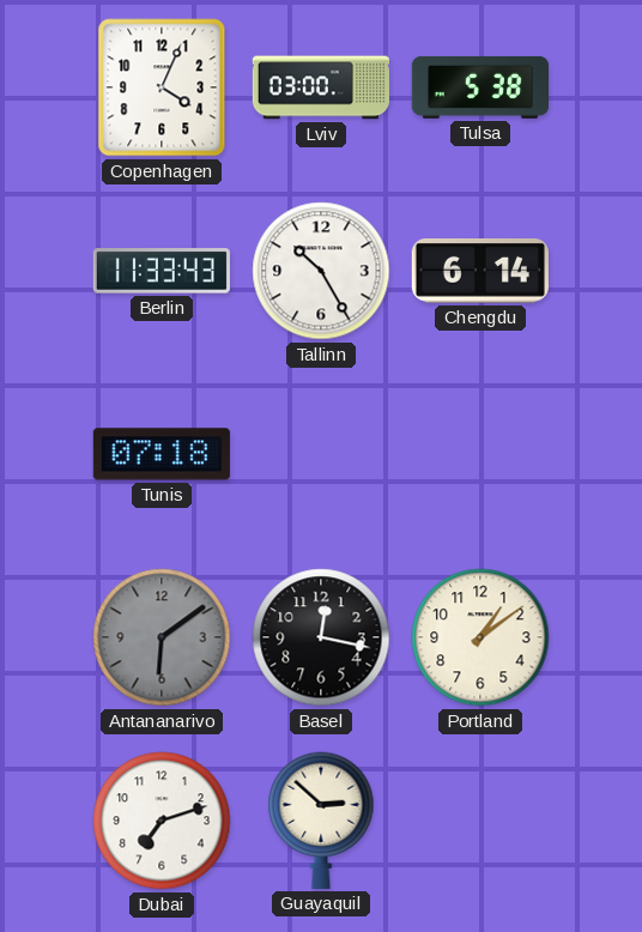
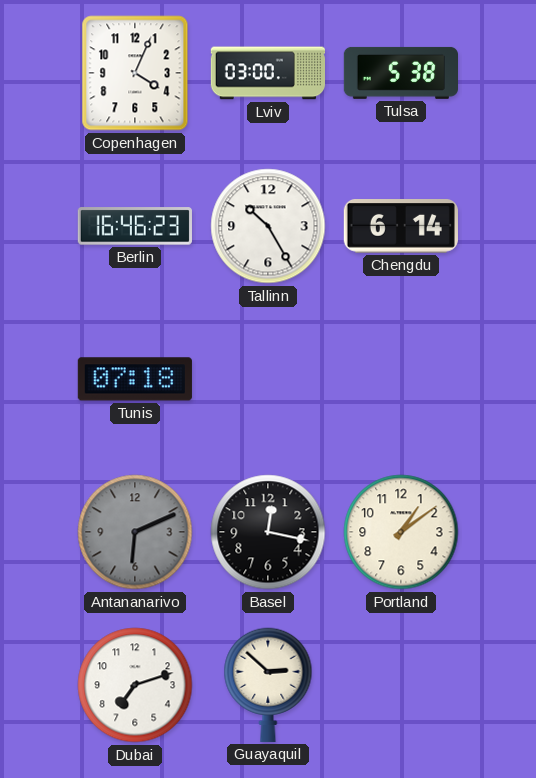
Berlin: 11:33 -> 16:46 (135, 226)
Antananarivo: 6:09 -> 6:11 (135, 532)
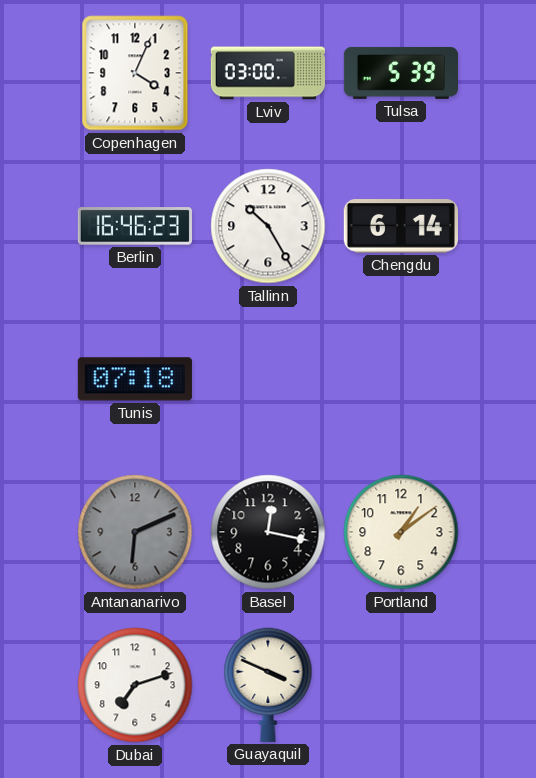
Tulsa: 5:38 -> 5:39 (400, 73)
Guayaquil: 2:52 -> 3:49 (268, 685)
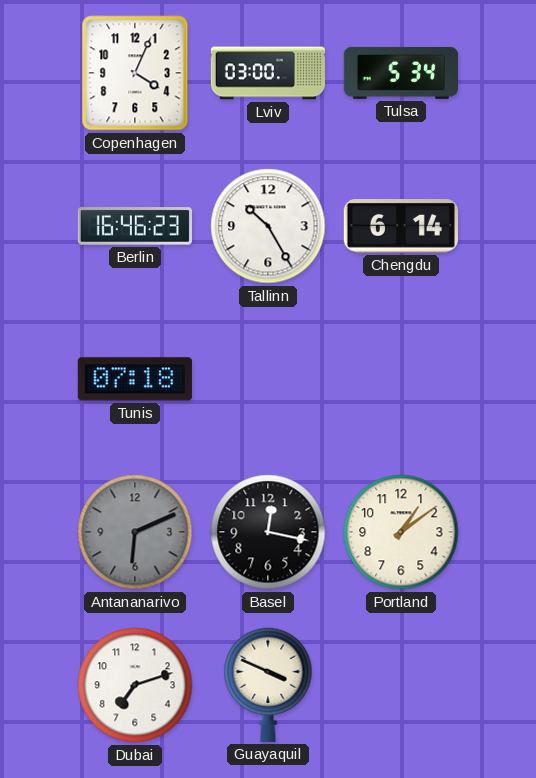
Tulsa: 5:39 -> 5:34 (400, 73)
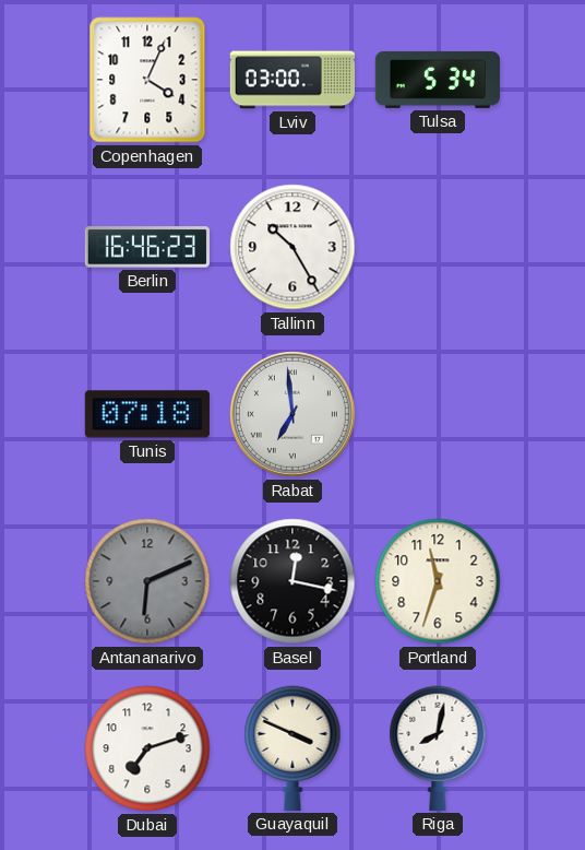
Chengdu: 6:14 -> none (401, 227)
Rabat: none -> 6:59 (292, 414)
Portland: 1:09 -> 11:33 (438, 581)
Riga: none -> 8:02 (438, 748)
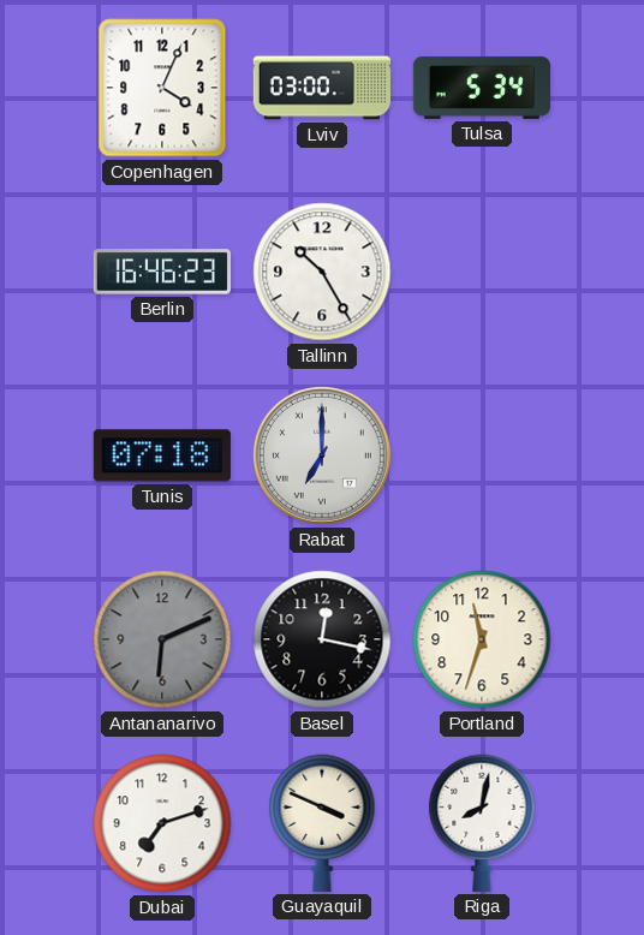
Rabat: 6:59 -> 7:00 (322, 455)
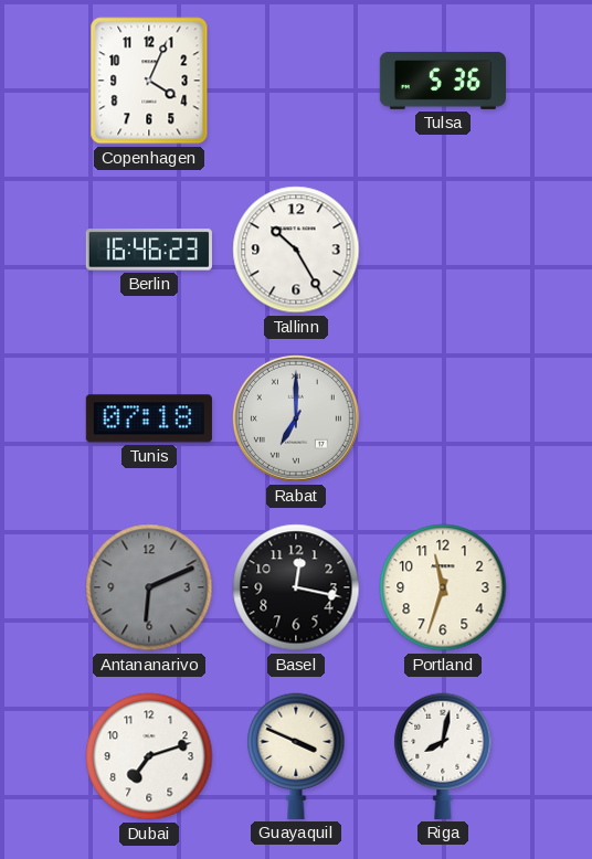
Lviv: 03:00 -> none (321, 88)
Tulsa: 5:34 -> 5:36 (442, 81)
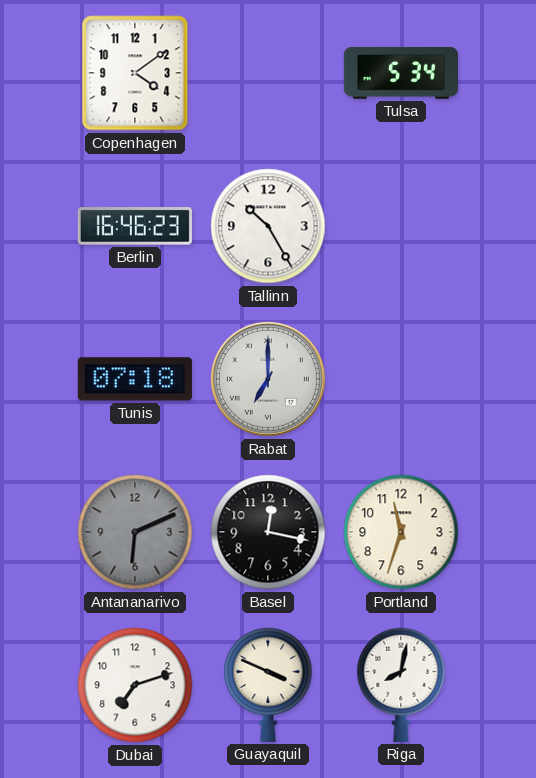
Copenhagen: 4:04 -> 4:09 (135, 73)
Tulsa: 5:36 -> 5:34 (400, 73)
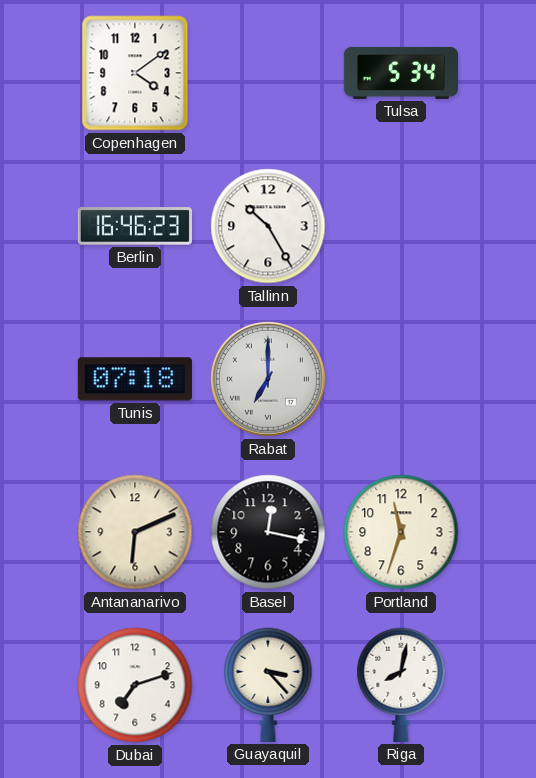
Antananarivo dial: grey -> cream (135, 532)
Guayaquil: 3:49 -> 3:23 (268, 685)
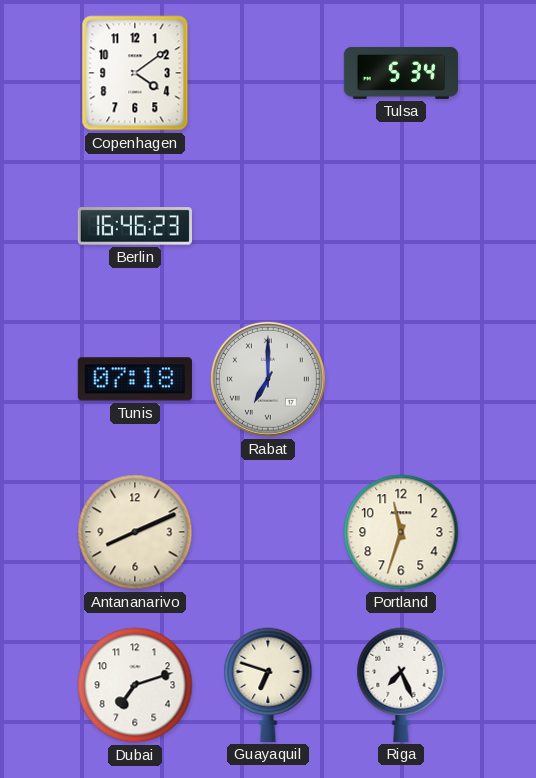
Tallinn: 10:25 -> none (268, 226)
Antananarivo: 6:11 -> 8:11 (135, 532)
Basel: 12:17 -> none (268, 532)
Guayaquil: 3:23 -> 6:48 (268, 685)
Riga: 8:02 -> 7:26 (401, 685)
